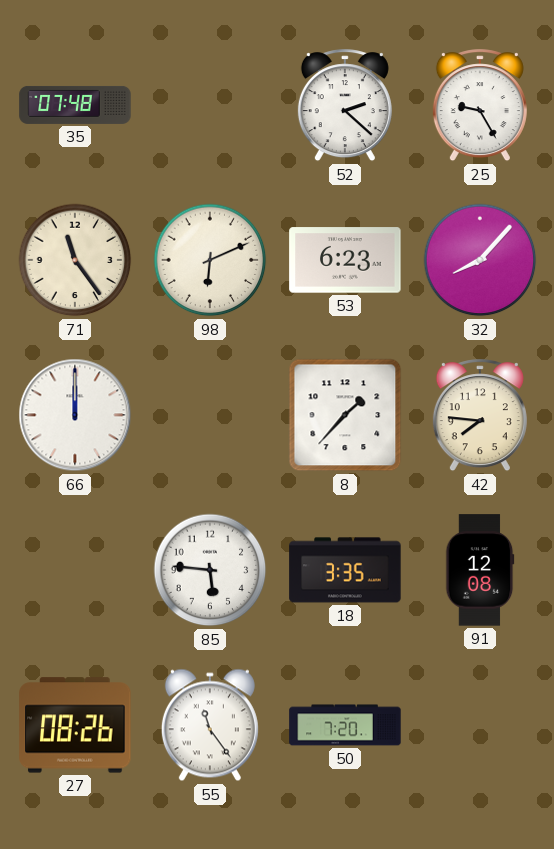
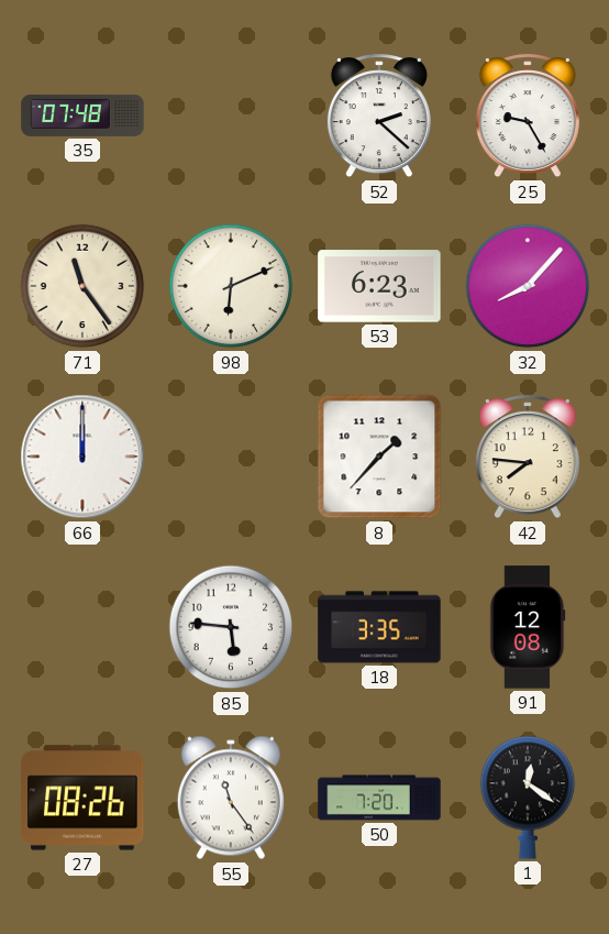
1: none -> 12:21 (528, 798)
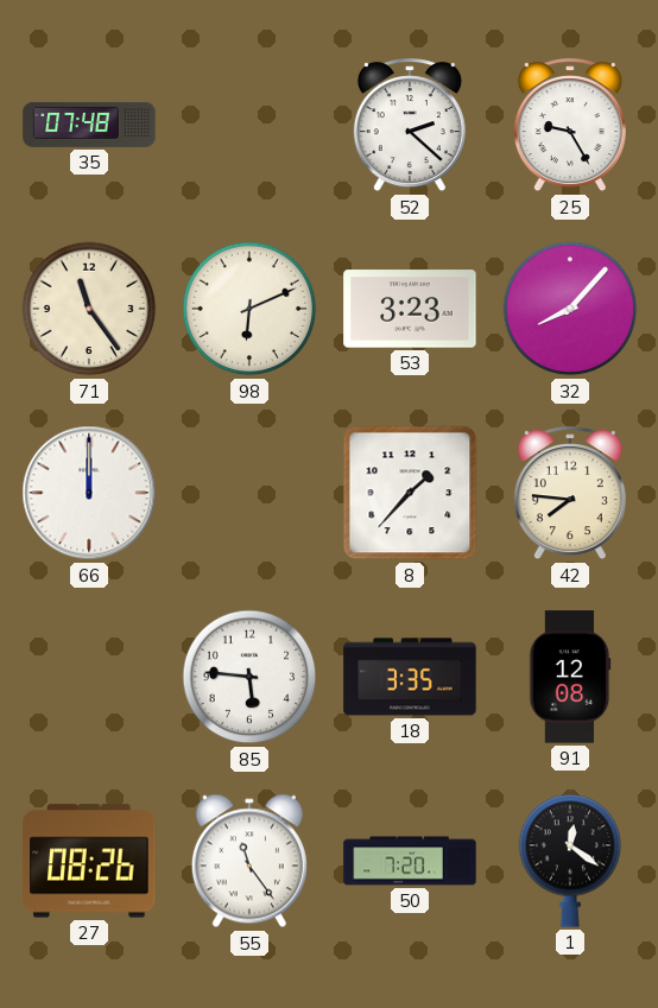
53: 6:23 -> 3:23 (410, 309)
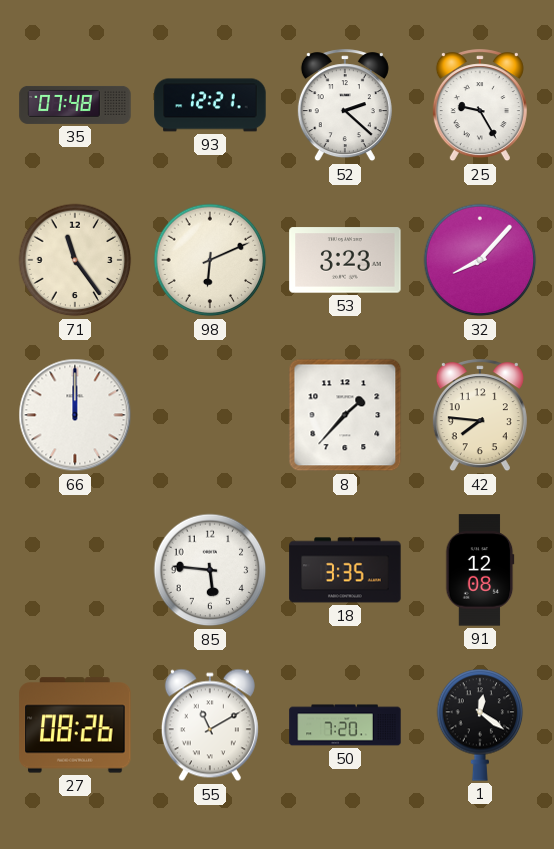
93: none -> 12:21 (210, 105)
55: 11:24 -> 11:10 (210, 725)
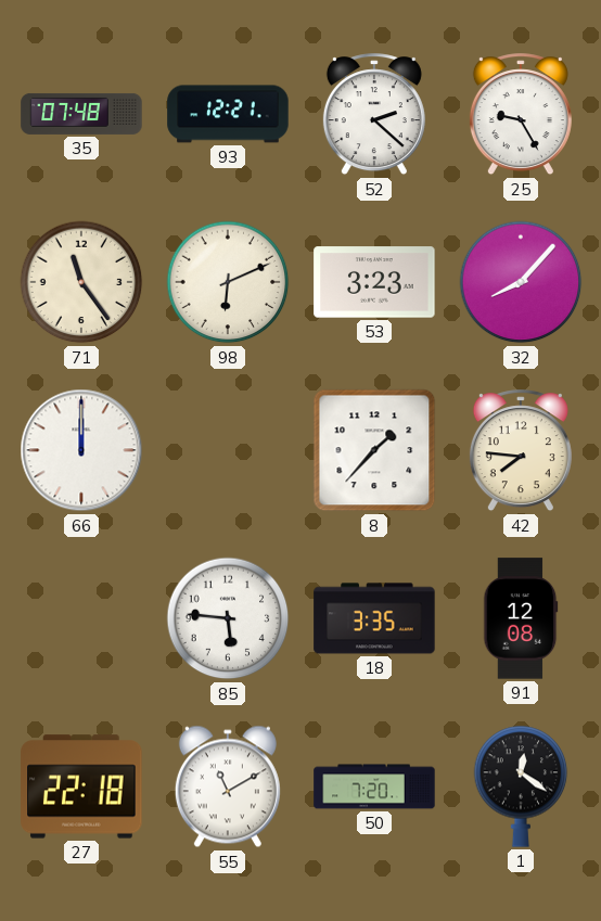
27: 08:26 -> 22:18 (81, 786)
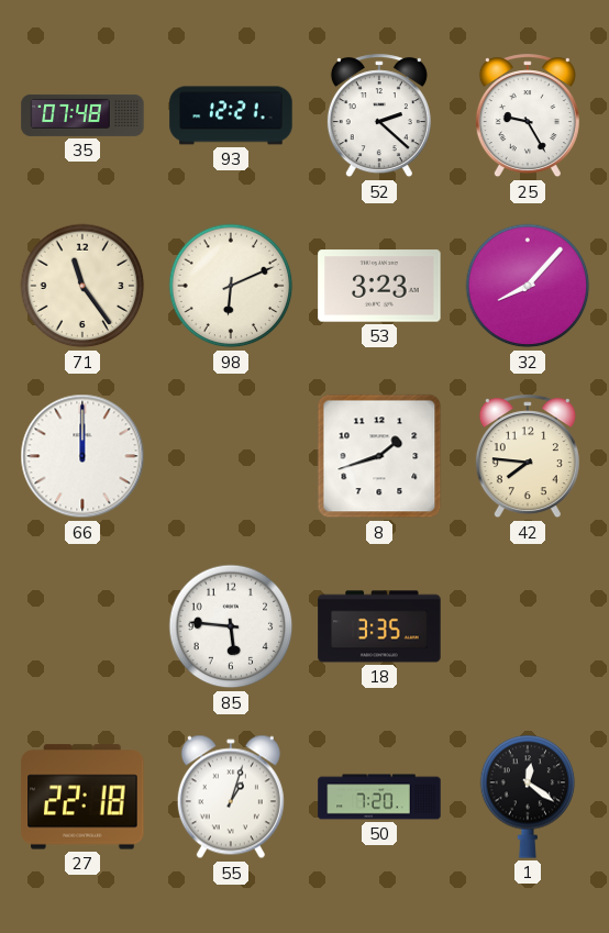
8: 1:37 -> 1:42 (379, 456)
91: 12:08 -> none (521, 618)
55: 11:10 -> 1:03 (231, 797)
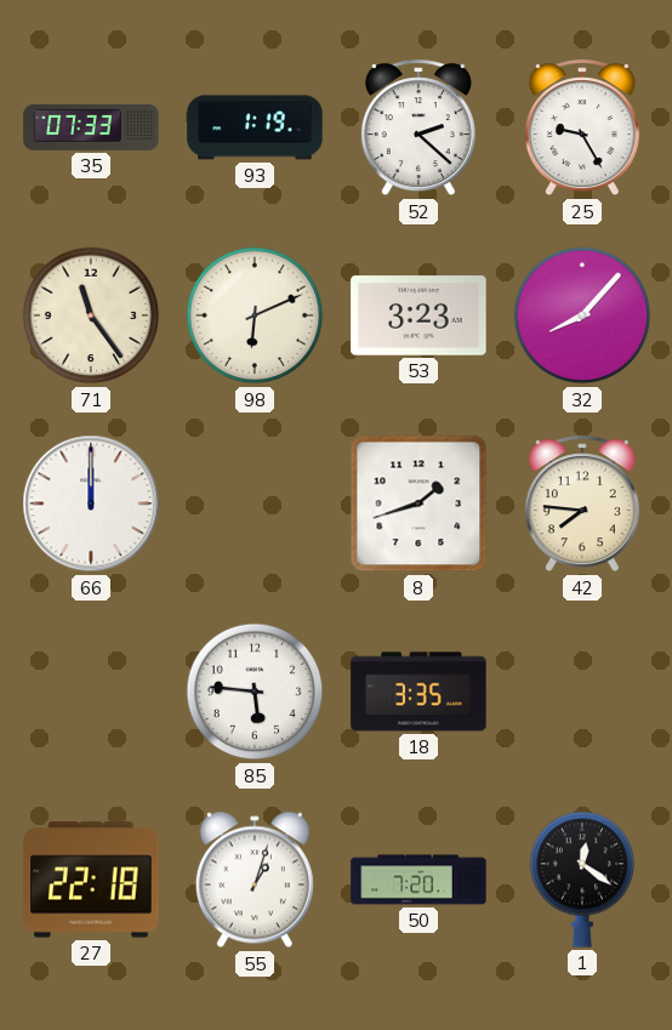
35: 07:48 -> 07:33 (91, 127)
93: 12:21 -> 1:19 (255, 127)
